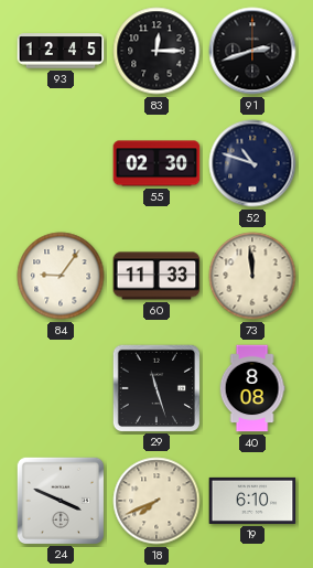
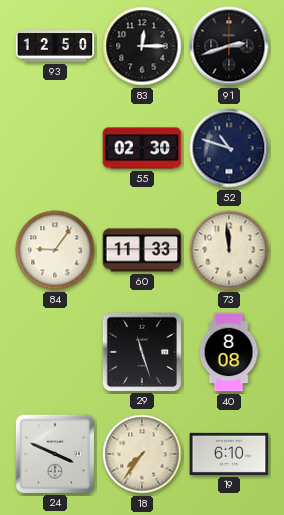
93: 12:45 -> 12:50 (55, 46)
18: 7:41 -> 7:36 (142, 454)
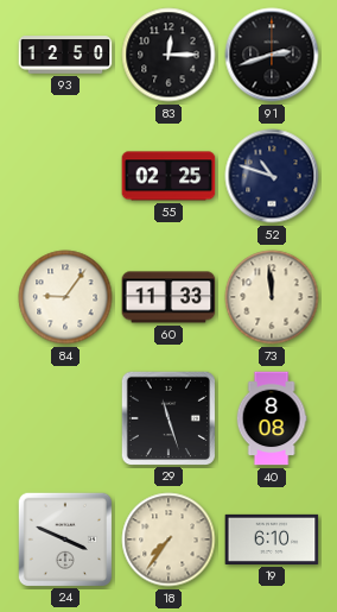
55: 02:30 -> 02:25 (168, 176)
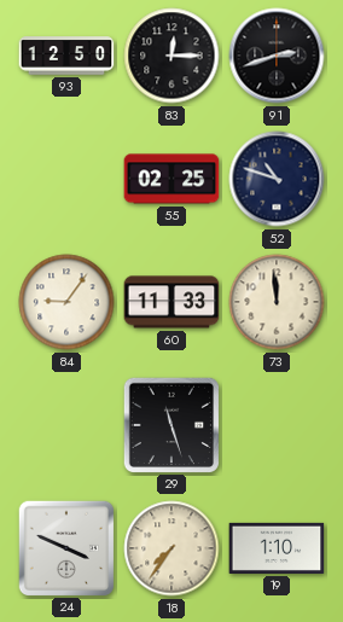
40: 8:08 -> none (272, 418)
19: 6:10 -> 1:10 (277, 548)
